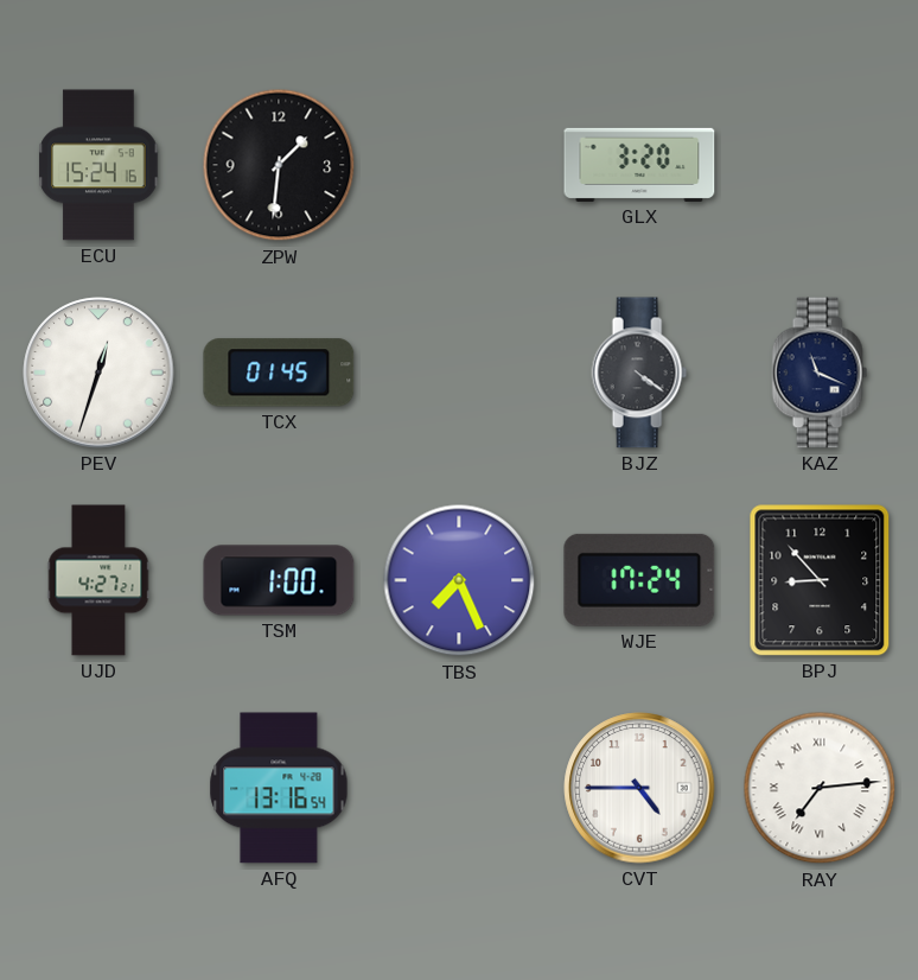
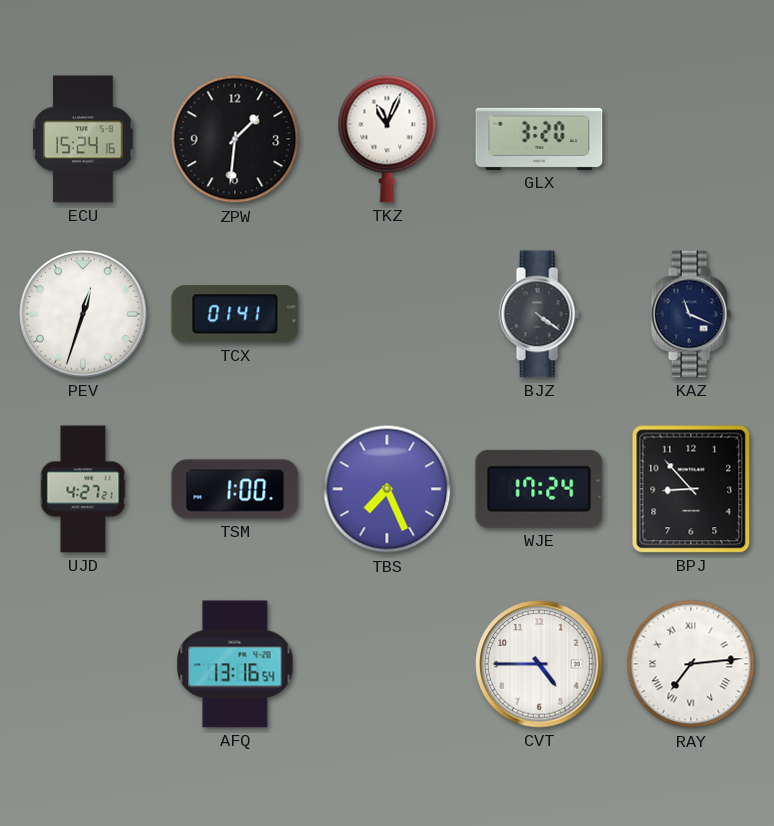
TKZ: none -> 11:04 (387, 139)
TCX: 01:45 -> 01:41 (235, 314)
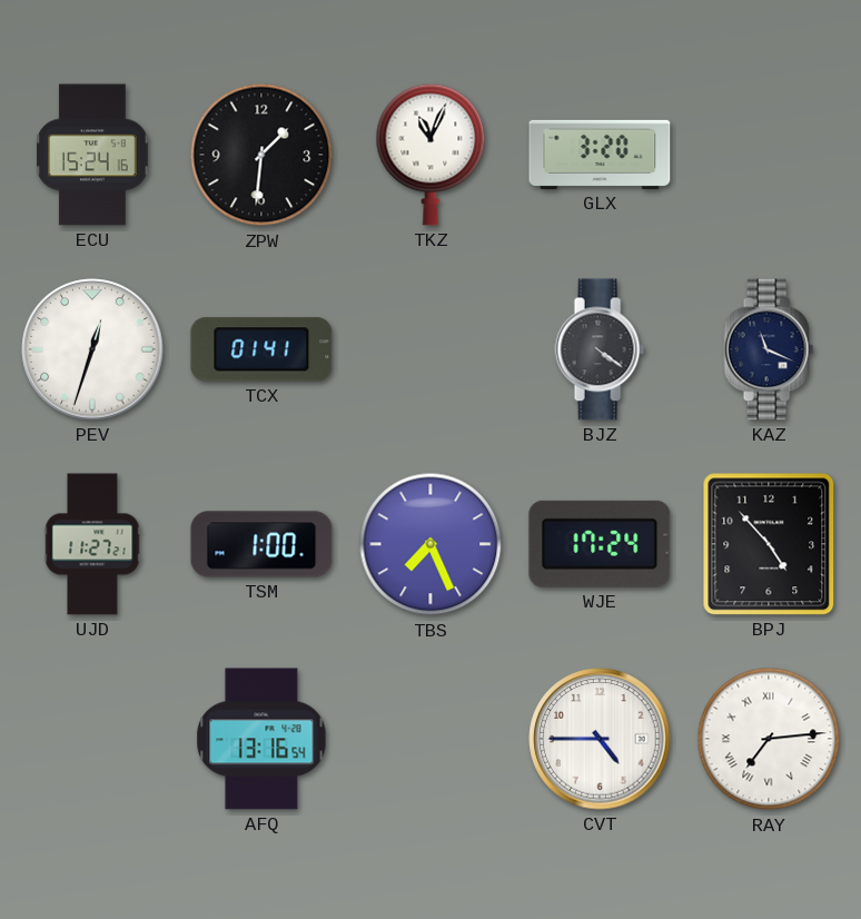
UJD: 4:27 -> 11:27 (92, 544)
BPJ: 8:53 -> 4:53 (769, 544)
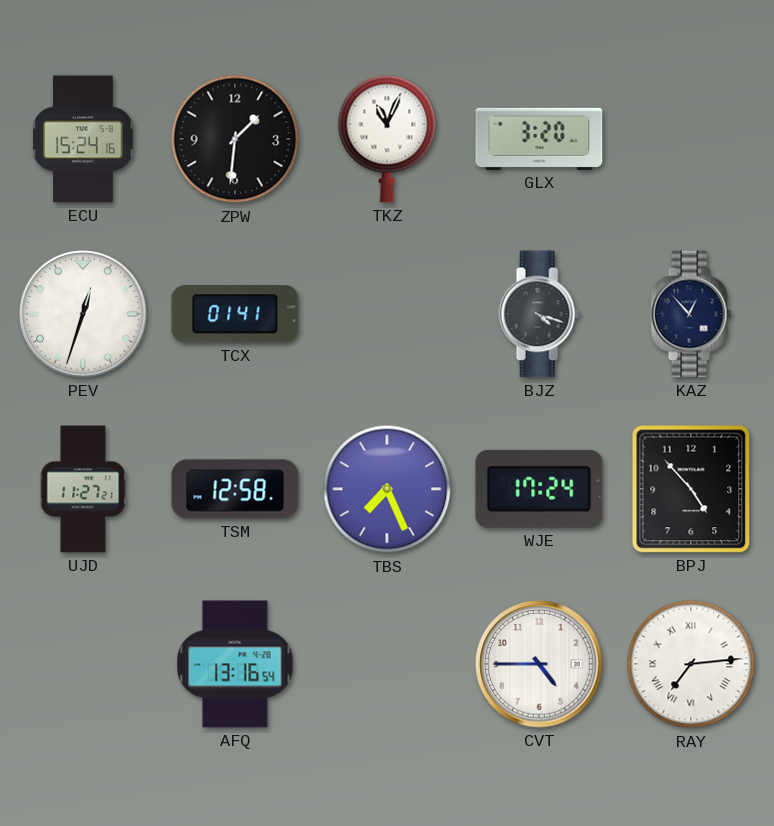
BJZ: 4:21 -> 4:18 (539, 314)
KAZ: 11:19 -> 12:53 (691, 314)
TSM: 1:00 -> 12:58 (235, 489)
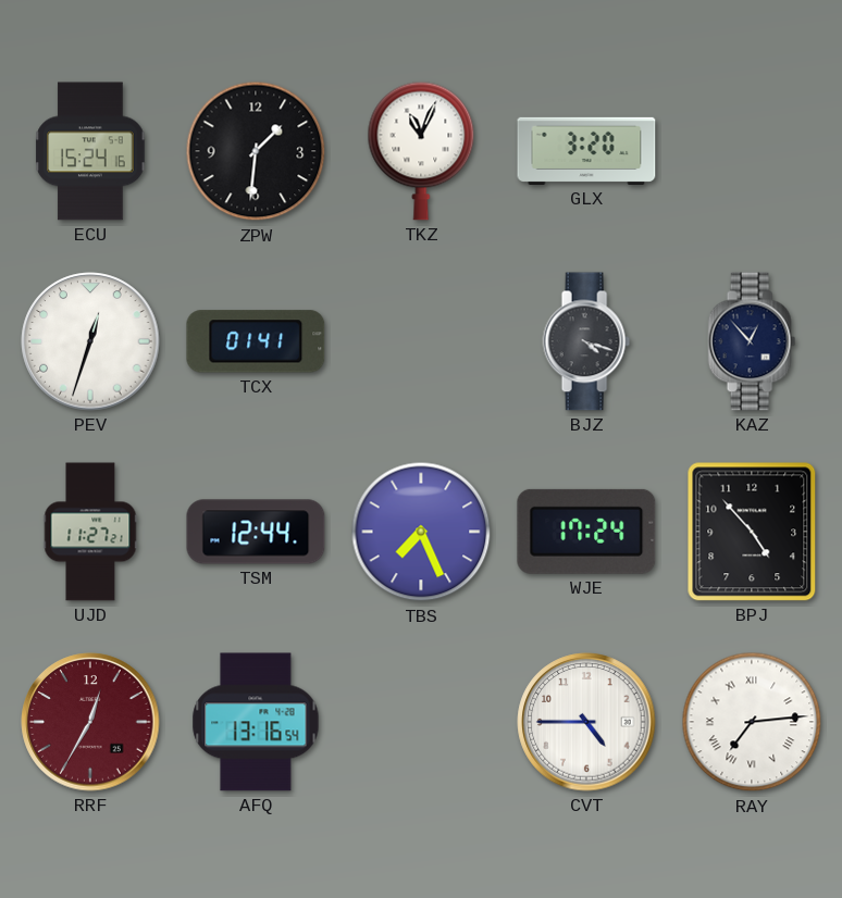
TSM: 12:58 -> 12:44 (256, 532)
RRF: none -> 12:35 (90, 722)
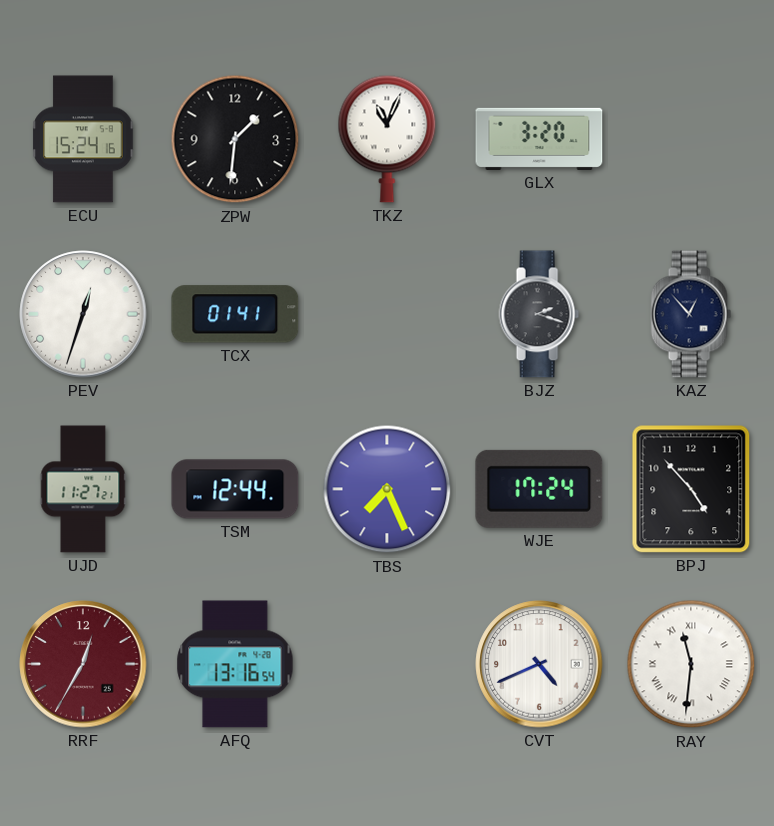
BJZ: 4:18 -> 2:18 (539, 314)
CVT: 4:45 -> 4:41 (539, 664)
RAY: 7:14 -> 11:31 (691, 664)
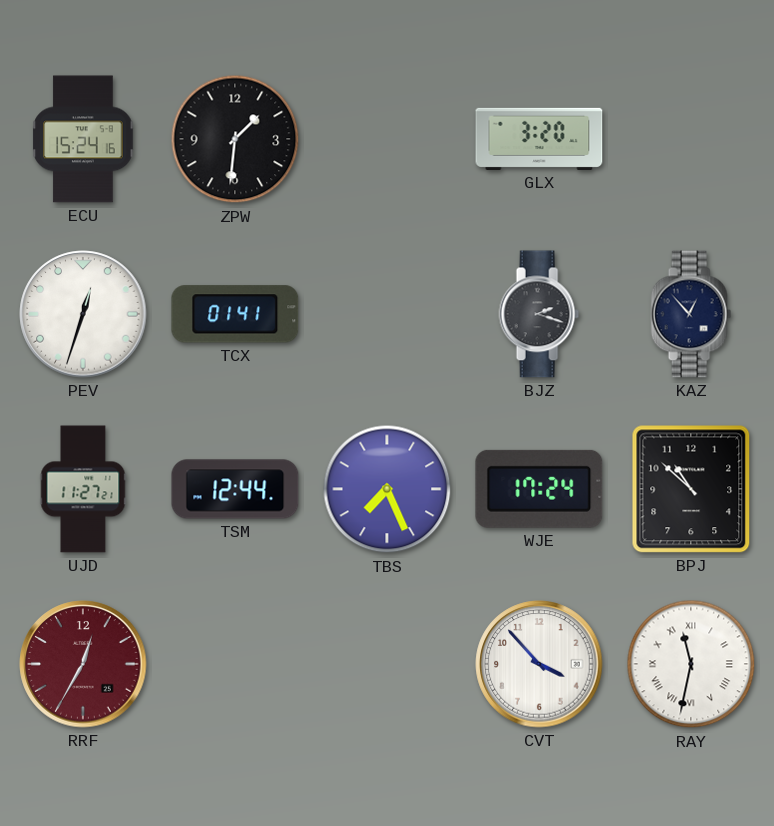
TKZ: 11:04 -> none (387, 139)
BPJ: 4:53 -> 10:52 (691, 489)
AFQ: 13:16 -> none (235, 664)
CVT: 4:41 -> 3:53 (539, 664)
RAY: 11:31 -> 11:32 (691, 664)
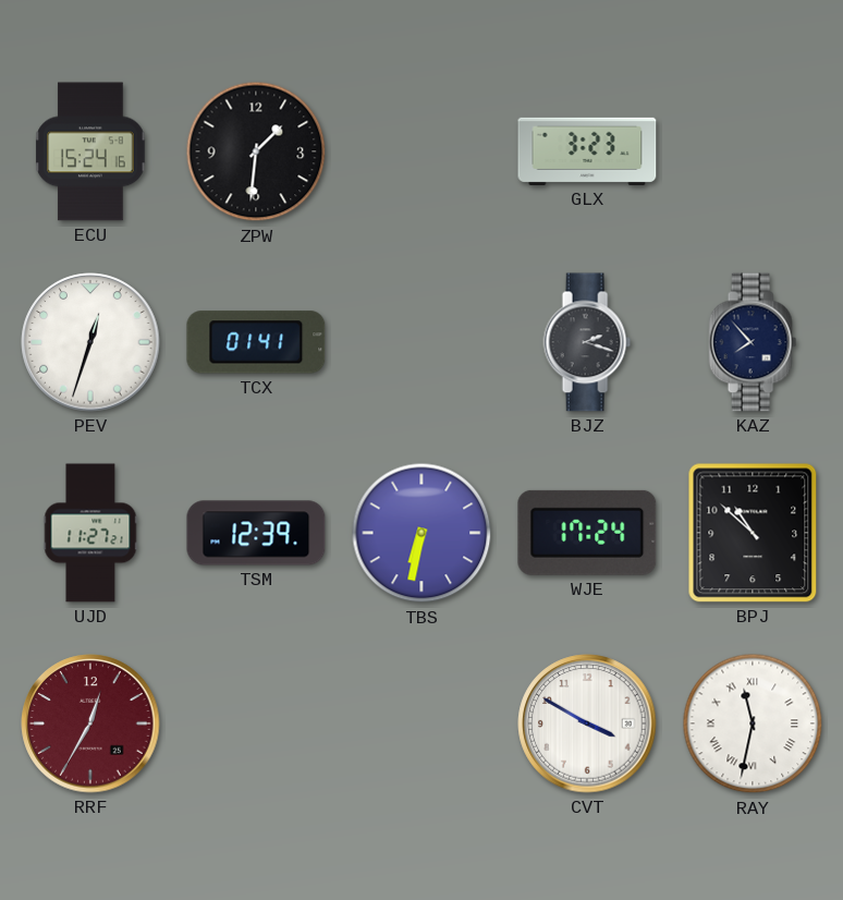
GLX: 3:20 -> 3:23 (587, 151)
KAZ: 12:53 -> 7:53 (753, 342)
TSM: 12:44 -> 12:39 (256, 533)
TBS: 7:26 -> 6:32 (421, 533)
CVT: 3:53 -> 3:50 (587, 723)
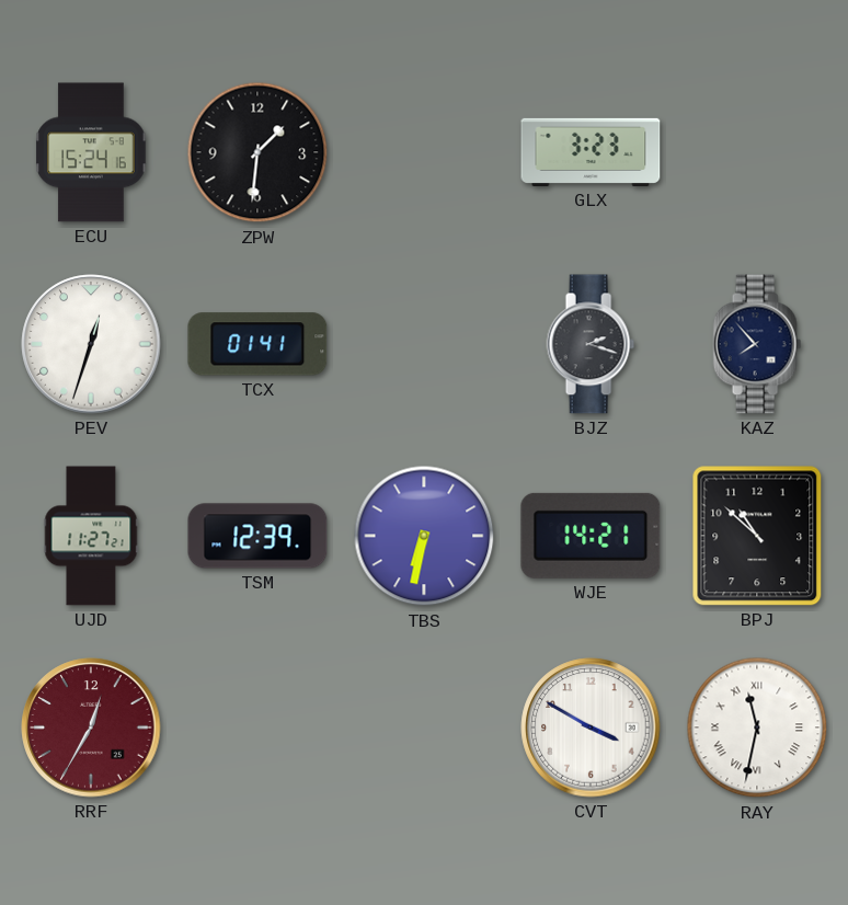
WJE: 17:24 -> 14:21 (591, 536)
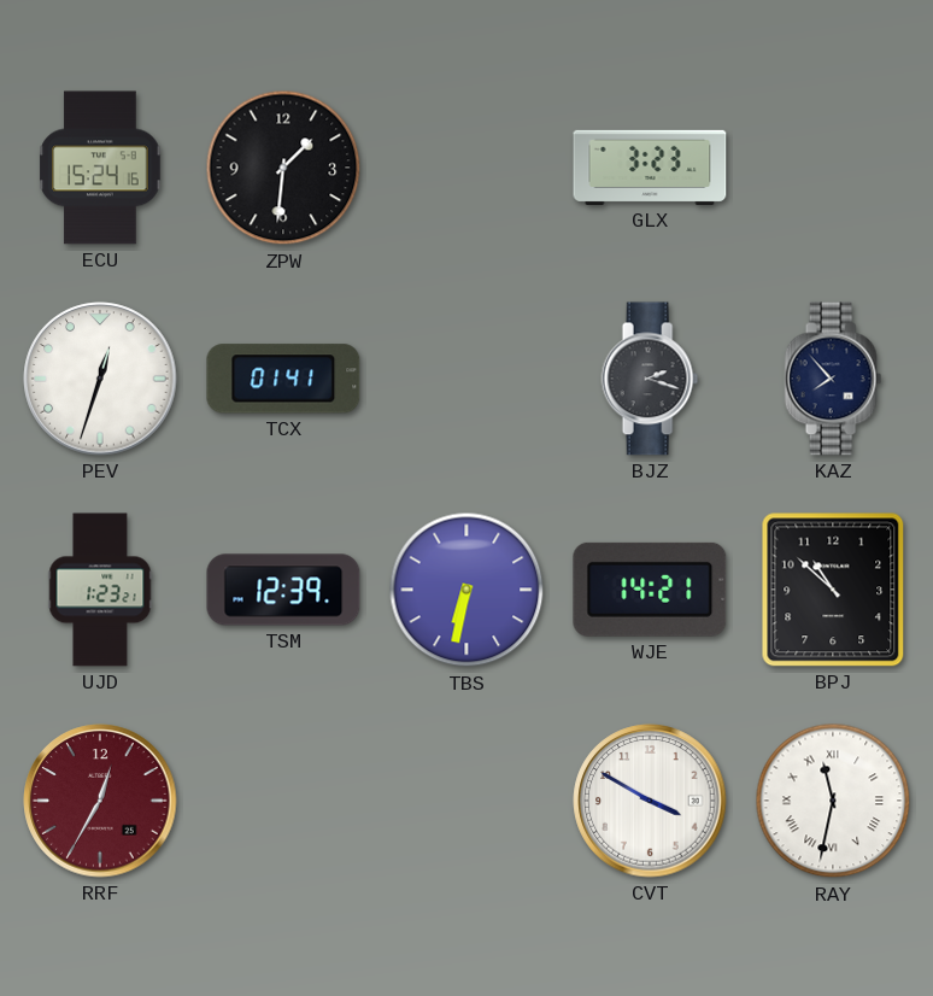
UJD: 11:27 -> 1:23 (100, 590)
